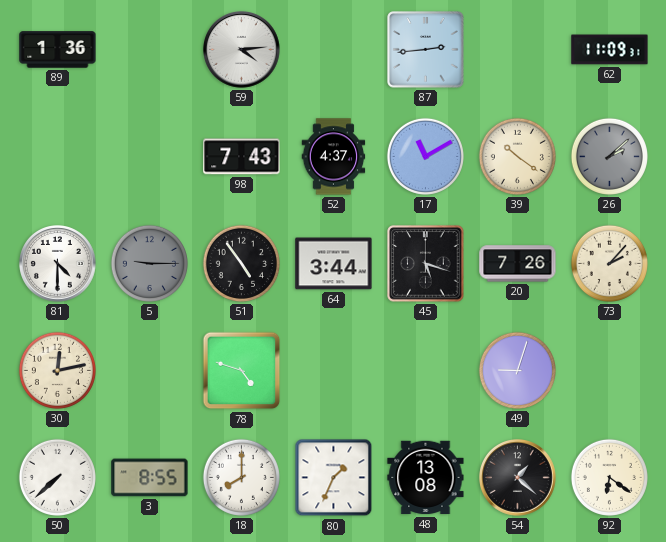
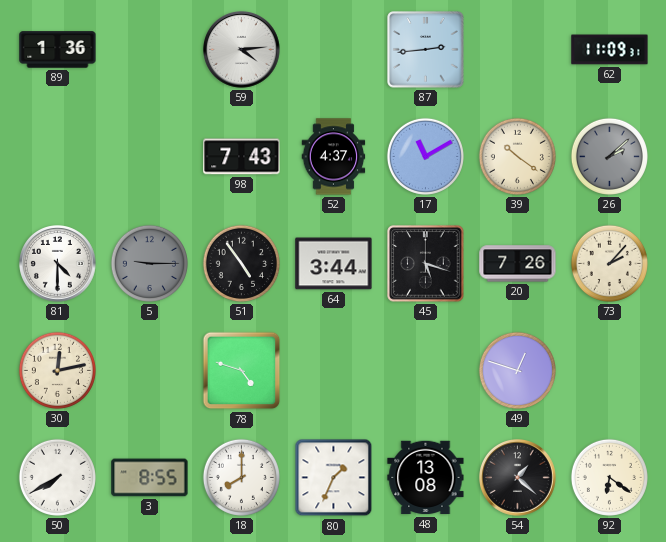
49: 9:03 -> 12:48 (517, 370)
50: 7:38 -> 7:40 (57, 477)
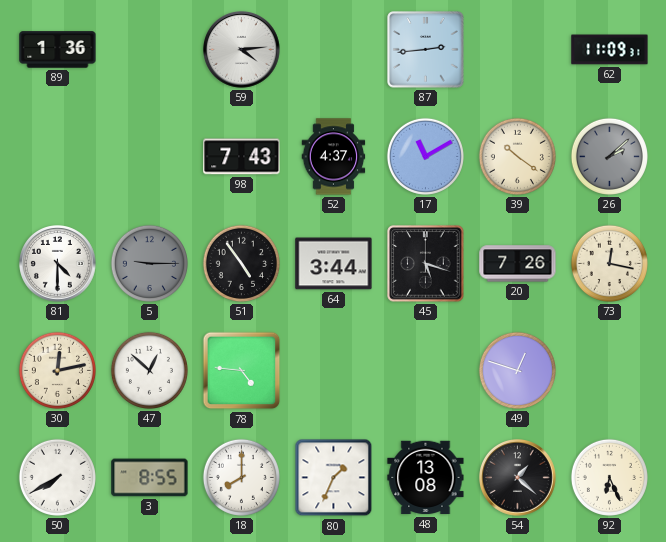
73: 2:07 -> 12:17 (609, 263)
47: none -> 12:52 (149, 370)
78: 4:48 -> 4:46 (242, 371)
92: 6:21 -> 6:26 (609, 477)
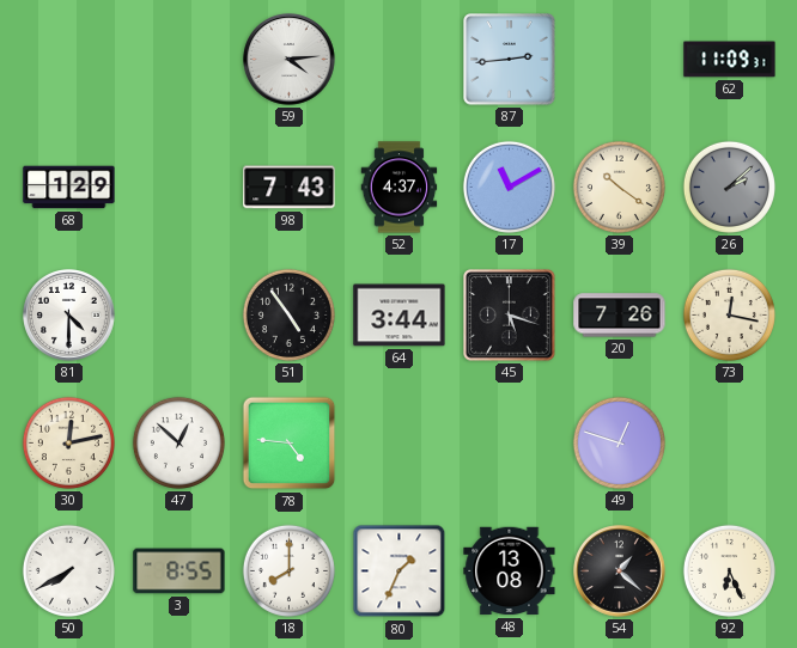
89: 1:36 -> none (58, 50)
68: none -> 1:29 (69, 188)
5: 9:15 -> none (149, 263)
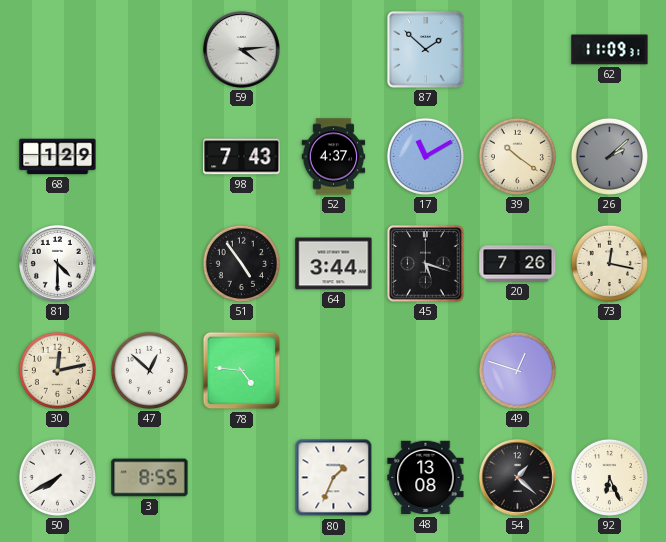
87: 2:44 -> 1:52 (426, 50)
18: 8:00 -> none (288, 570)
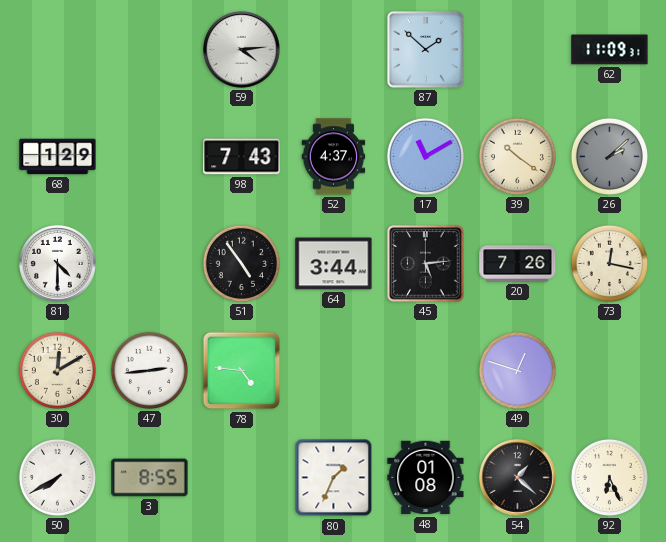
45: 5:18 -> 5:14 (426, 264)
30: 12:13 -> 12:10 (57, 370)
47: 12:52 -> 2:44 (149, 370)
48: 13:08 -> 01:08 (426, 478)
